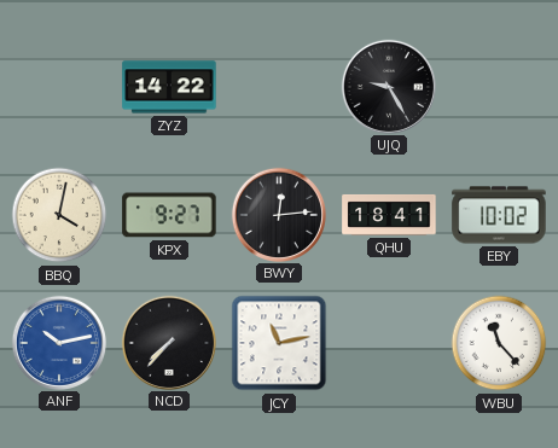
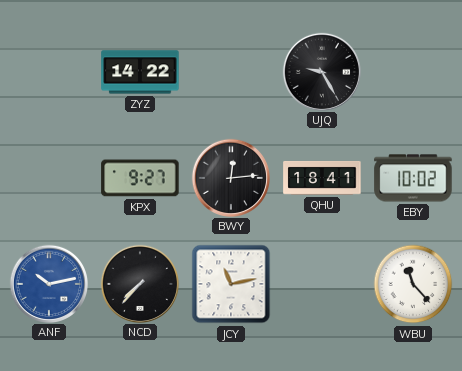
BBQ: 4:02 -> none (59, 215)
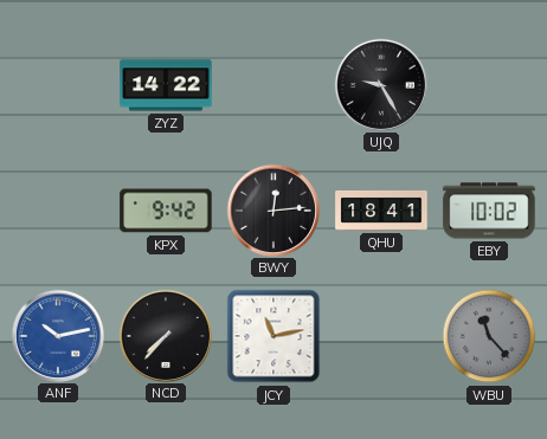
KPX: 9:27 -> 9:42 (166, 211)
WBU dial: white -> grey (489, 336)
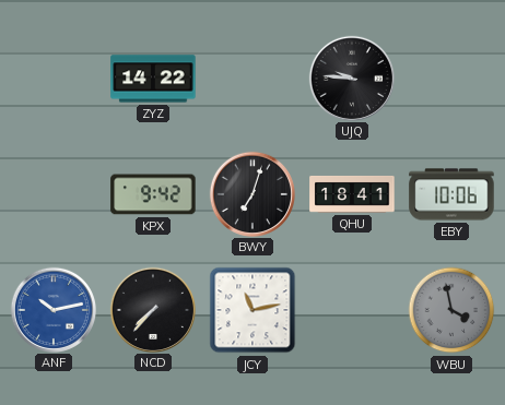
UJQ: 9:25 -> 9:46 (351, 78)
BWY: 12:14 -> 7:03 (251, 193)
EBY: 10:02 -> 10:06 (451, 194)
WBU: 11:23 -> 3:58 (451, 310)
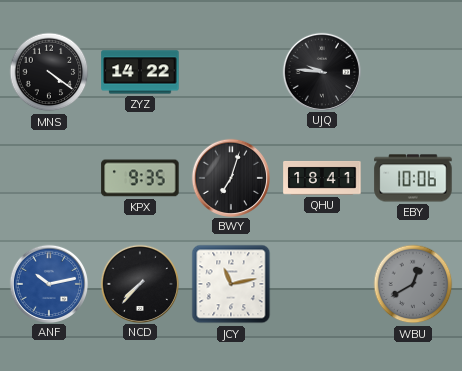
MNS: none -> 4:21 (49, 72)
KPX: 9:42 -> 9:35 (140, 178)
WBU: 3:58 -> 12:40 (413, 284)
